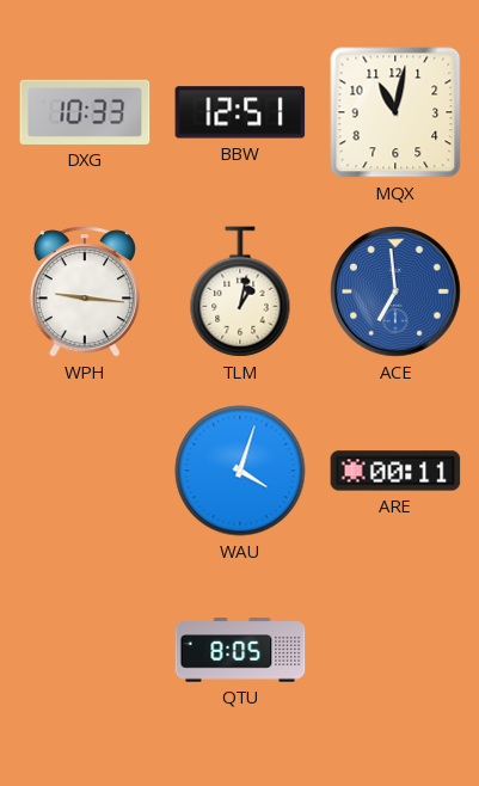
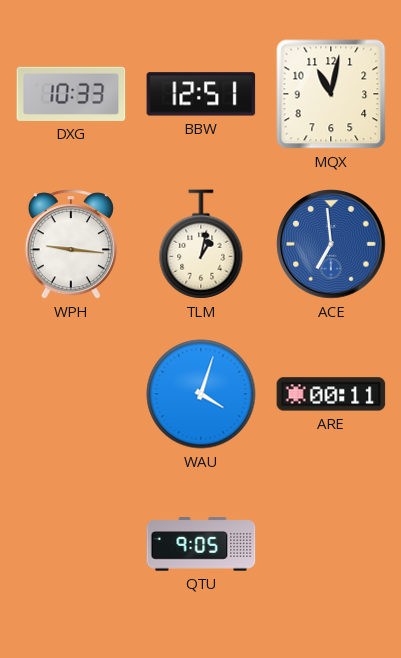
QTU: 8:05 -> 9:05 (201, 544)
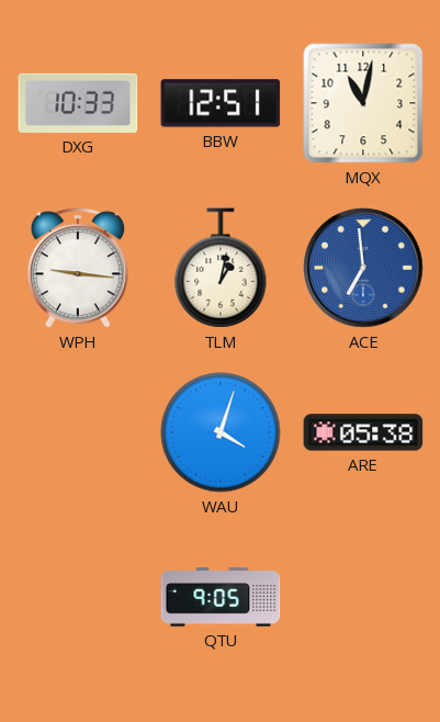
ARE: 00:11 -> 05:38 (363, 432)
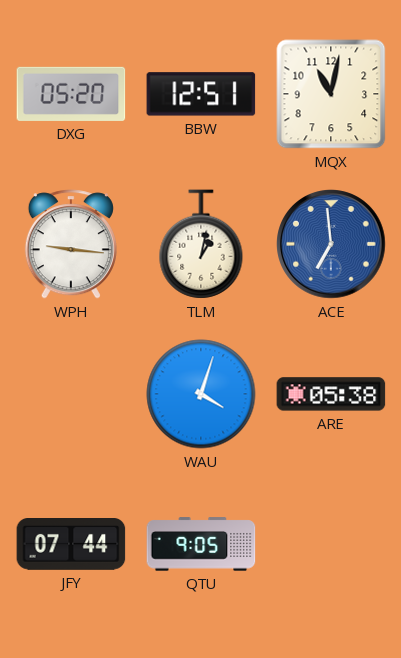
DXG: 10:33 -> 05:20 (71, 94)
JFY: none -> 07:44 (71, 544)
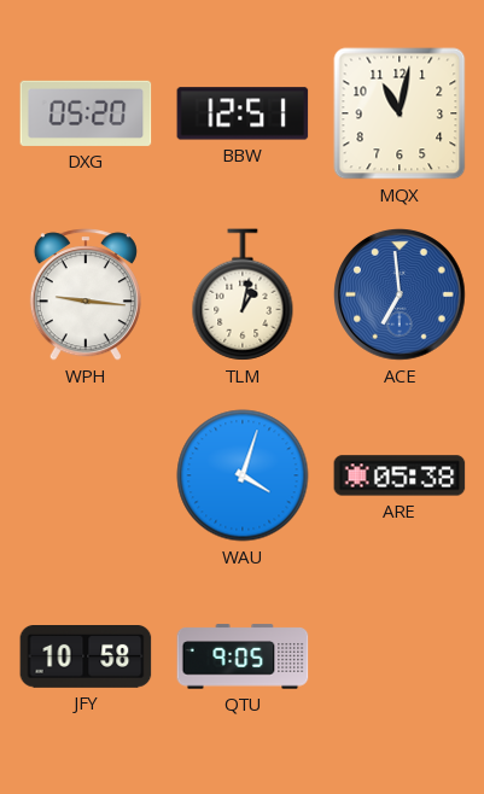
JFY: 07:44 -> 10:58 (86, 656)
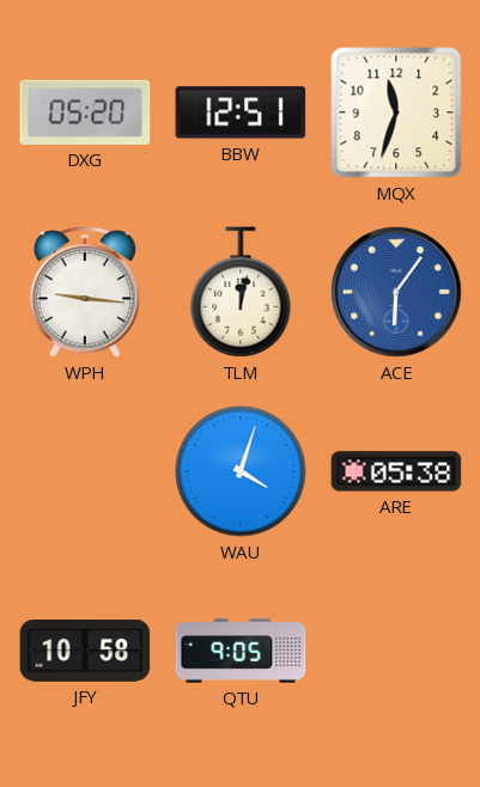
MQX: 11:02 -> 11:33 (396, 112)
TLM: 1:02 -> 12:02 (241, 292)
ACE: 6:59 -> 6:06 (396, 292)
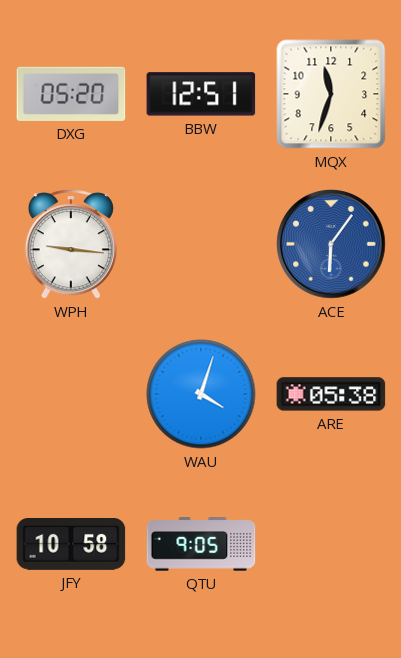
TLM: 12:02 -> none (241, 292)
